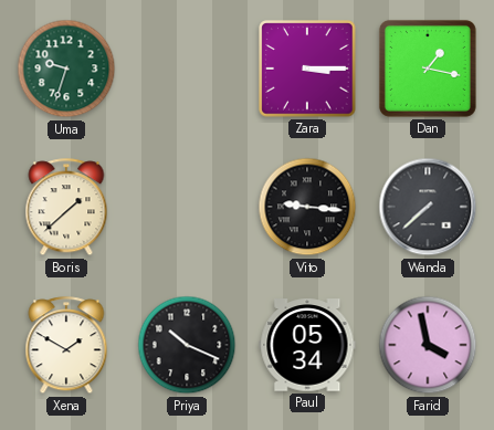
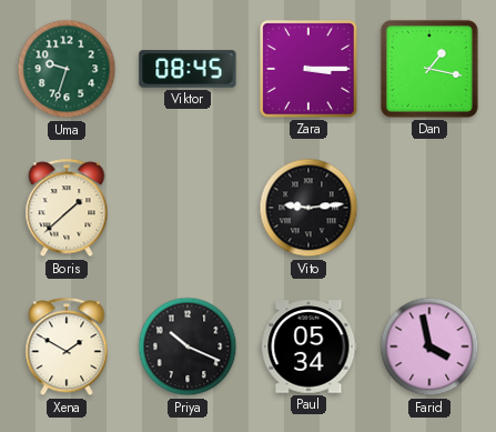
Viktor: none -> 08:45 (188, 69)
Vito: 9:16 -> 9:14 (308, 208)
Wanda: 7:38 -> none (428, 207)
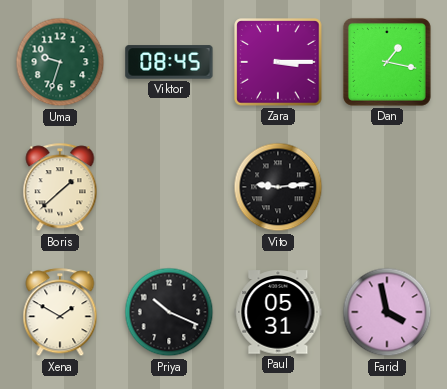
Paul: 05:34 -> 05:31 (278, 312)
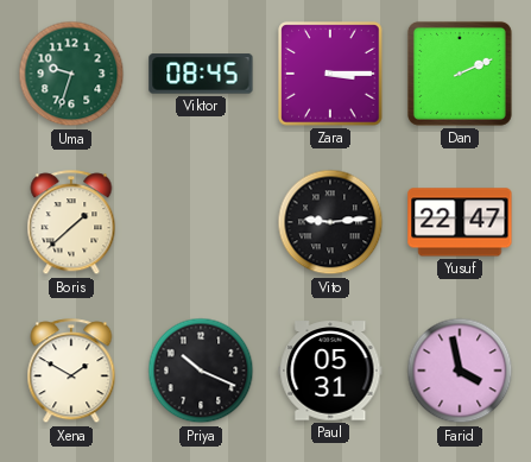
Dan: 1:17 -> 2:11 (460, 74)
Yusuf: none -> 22:47 (460, 222)
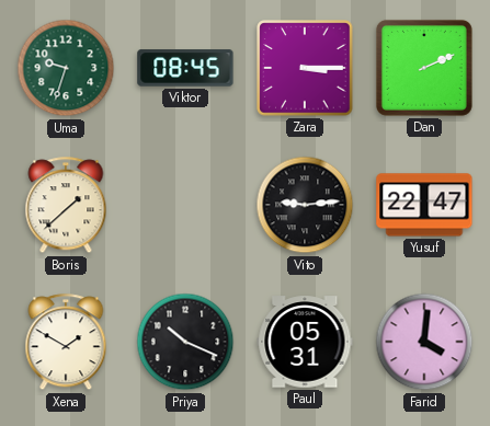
Farid: 3:58 -> 4:01 (424, 342)
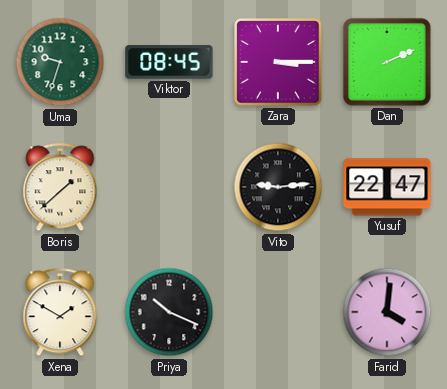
Paul: 05:31 -> none (305, 342)
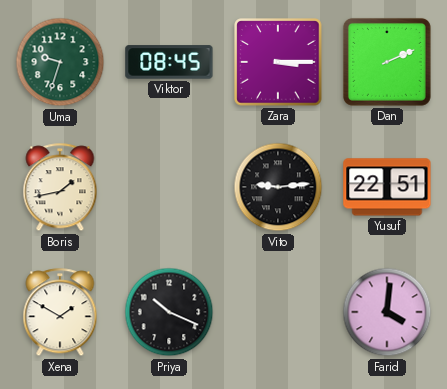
Boris: 1:38 -> 1:43 (60, 188)
Yusuf: 22:47 -> 22:51 (387, 187)
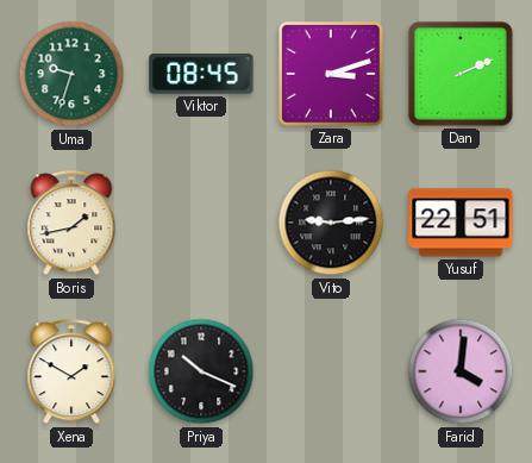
Zara: 3:15 -> 3:12 (331, 74)
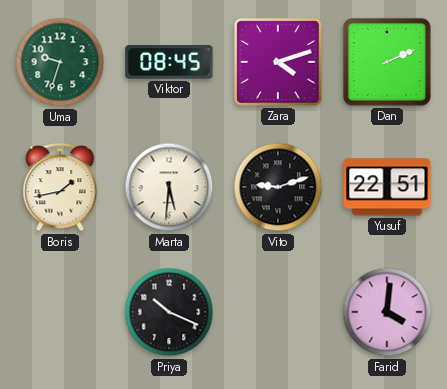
Zara: 3:12 -> 4:12 (278, 62)
Marta: none -> 5:31 (169, 187)
Vito: 9:14 -> 9:12 (278, 187)
Xena: 1:50 -> none (71, 373)
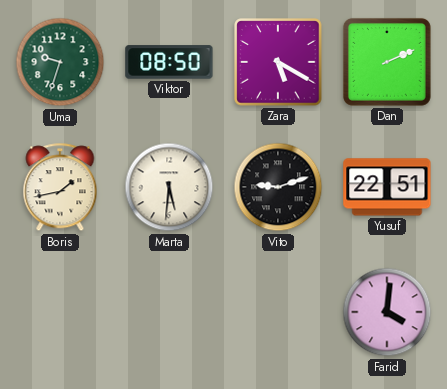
Viktor: 08:45 -> 08:50 (169, 62)
Zara: 4:12 -> 5:20 (278, 62)
Priya: 10:19 -> none (169, 312)
